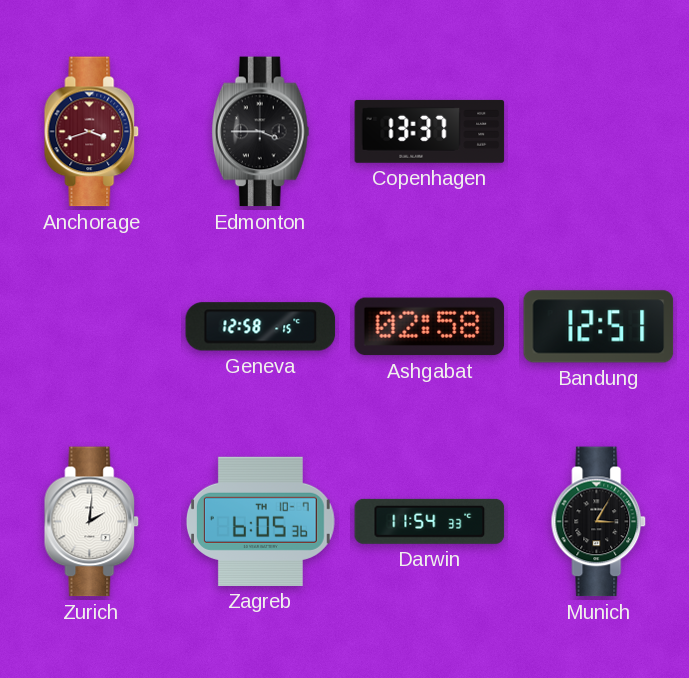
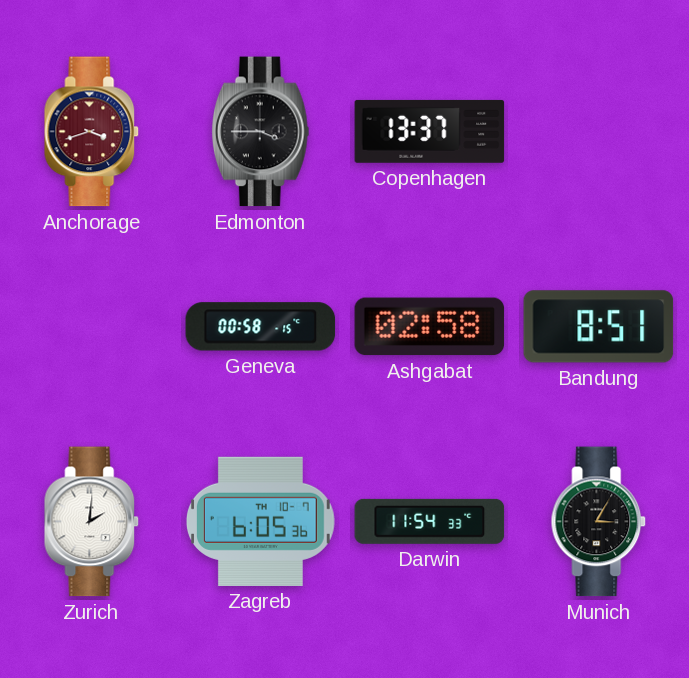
Geneva: 12:58 -> 00:58 (261, 327)
Bandung: 12:51 -> 8:51 (599, 327)
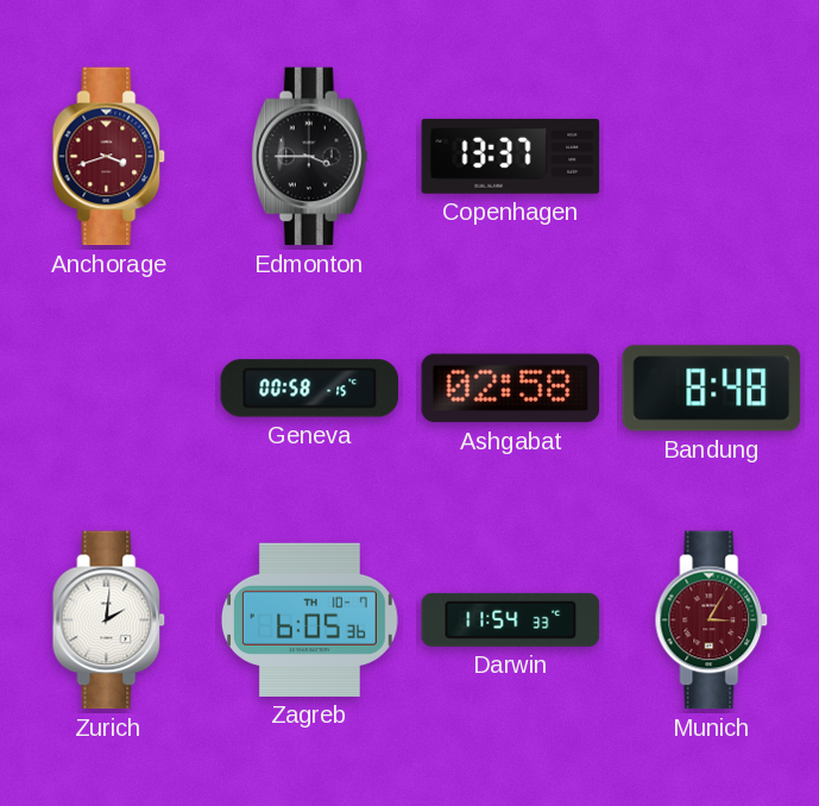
Bandung: 8:51 -> 8:48 (712, 389)
Munich dial: black -> burgundy (712, 621)
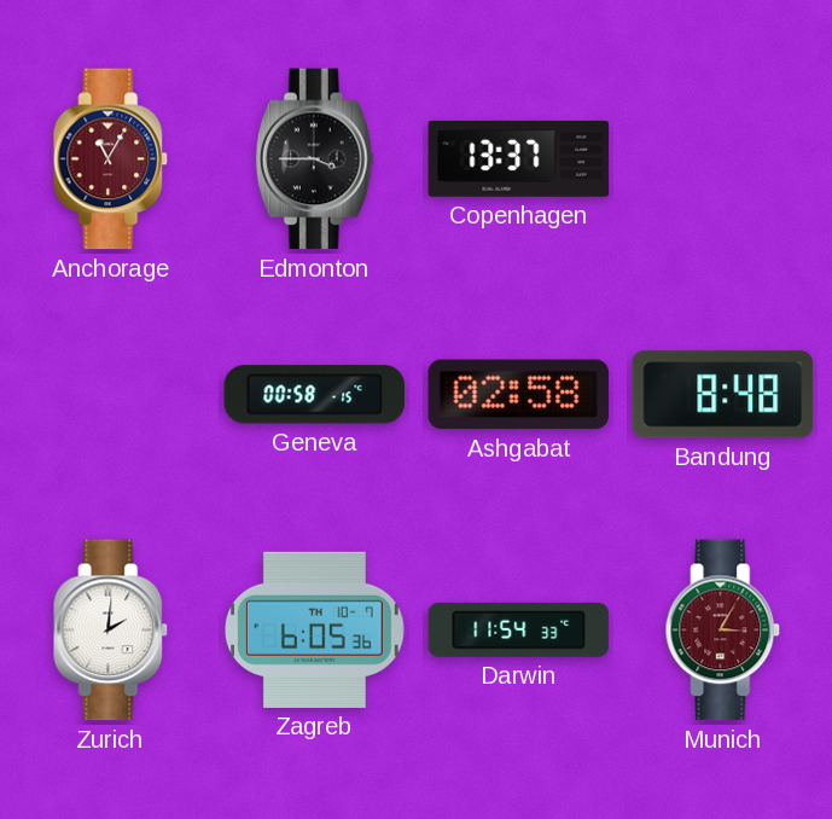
Anchorage: 3:42 -> 11:05 (111, 159)
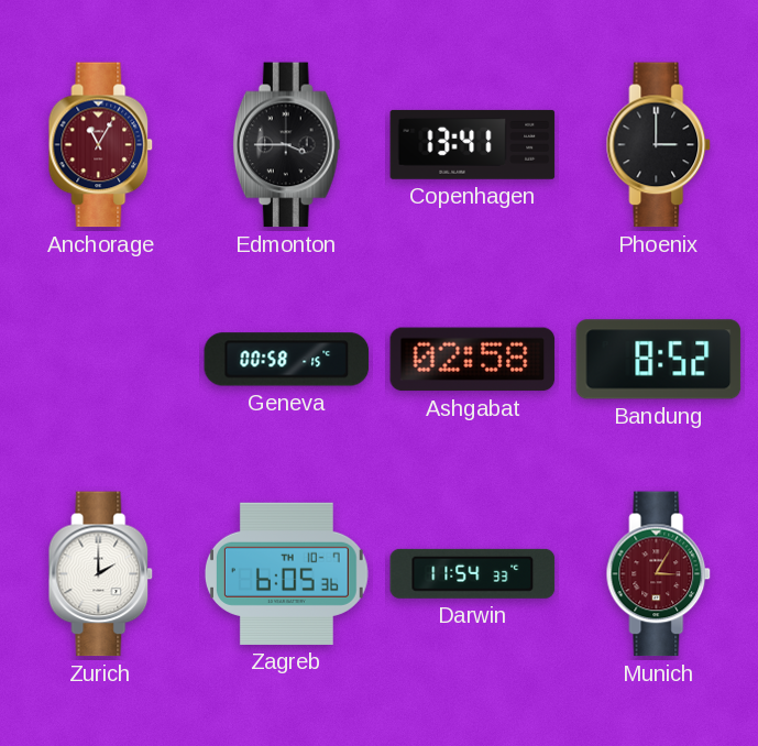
Copenhagen: 13:37 -> 13:41 (473, 144)
Phoenix: none -> 3:00 (659, 145)
Bandung: 8:48 -> 8:52 (659, 360)
Zurich: 2:01 -> 2:00 (101, 574)
